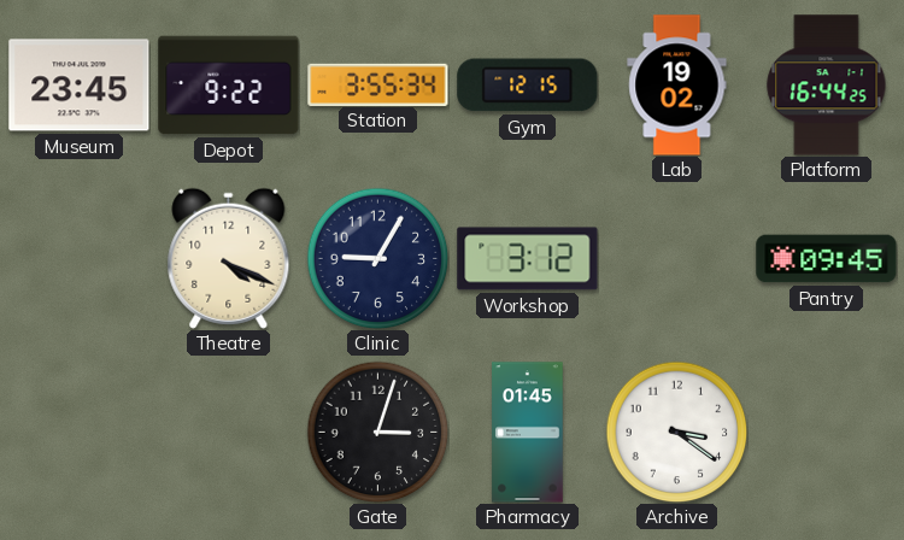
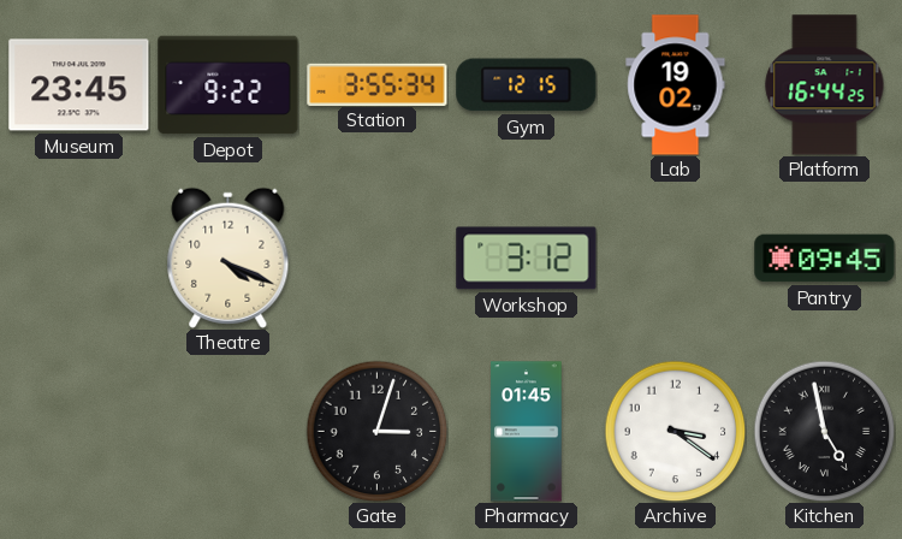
Clinic: 9:05 -> none (377, 258)
Kitchen: none -> 4:58 (824, 431)
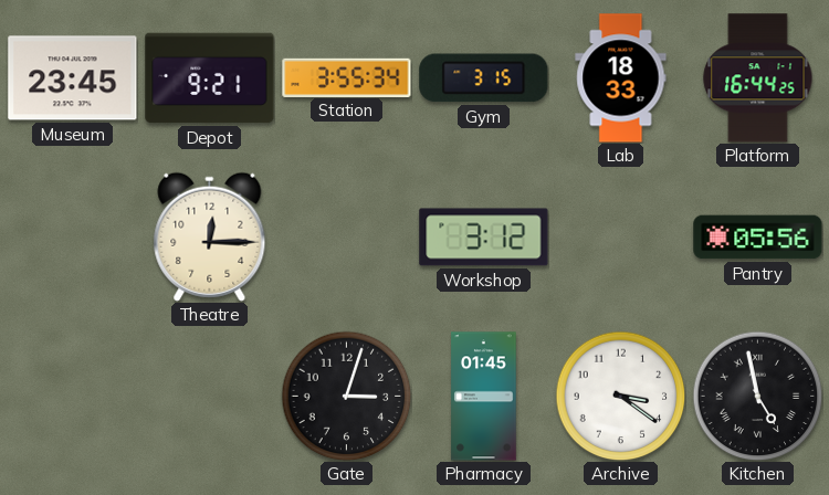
Depot: 9:22 -> 9:21 (210, 78)
Gym: 12:15 -> 3:15 (484, 78)
Lab: 19:02 -> 18:33 (621, 78)
Theatre: 4:19 -> 12:15 (210, 236)
Pantry: 09:45 -> 05:56 (758, 238)
